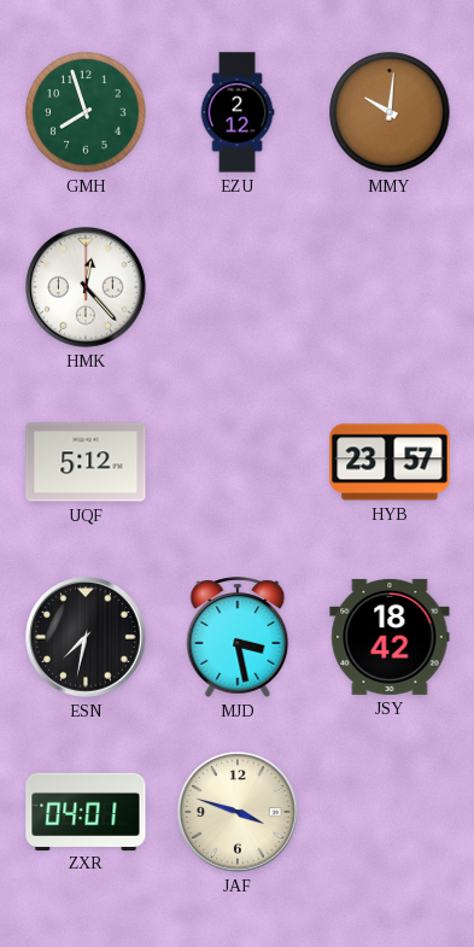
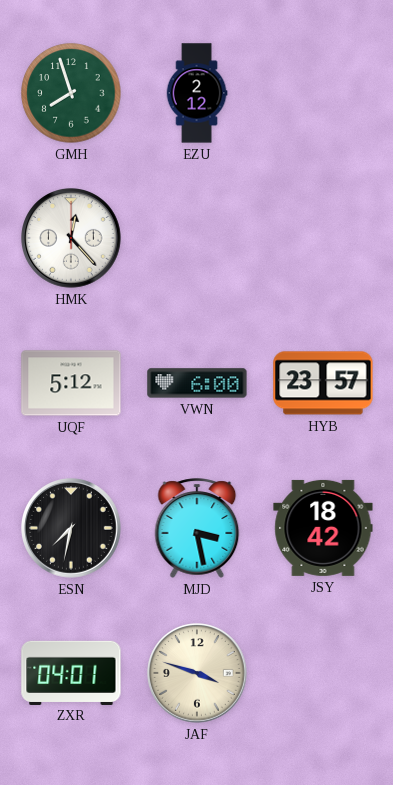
MMY: 10:01 -> none (390, 112)
VWN: none -> 6:00 (197, 383)
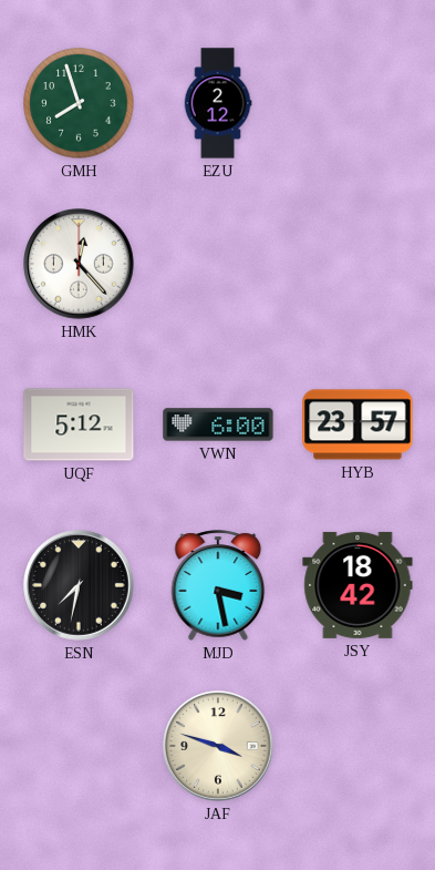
ZXR: 04:01 -> none (71, 672)
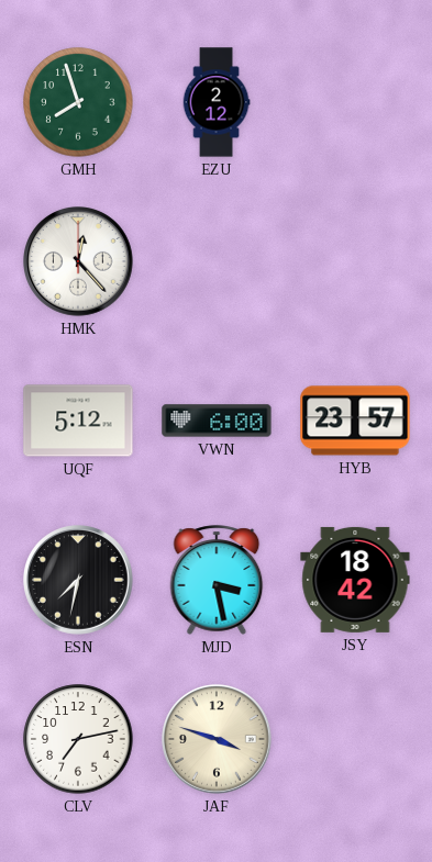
CLV: none -> 7:13 (78, 739)
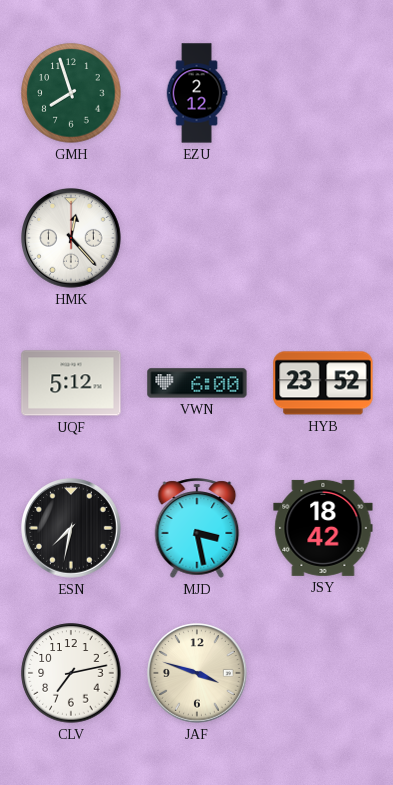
HYB: 23:57 -> 23:52 (323, 383)
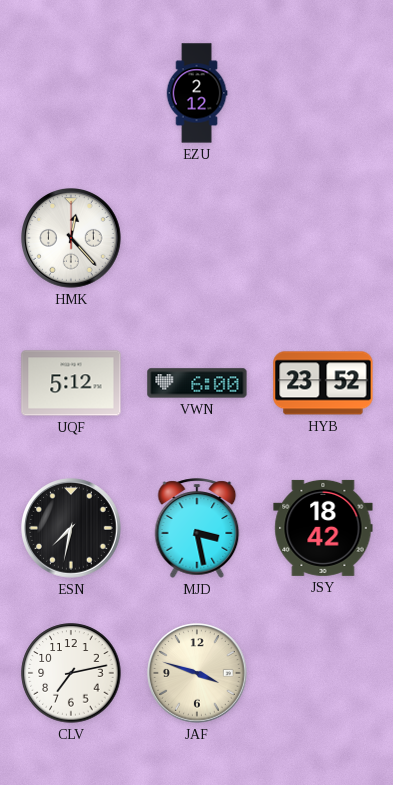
GMH: 7:57 -> none (71, 93)
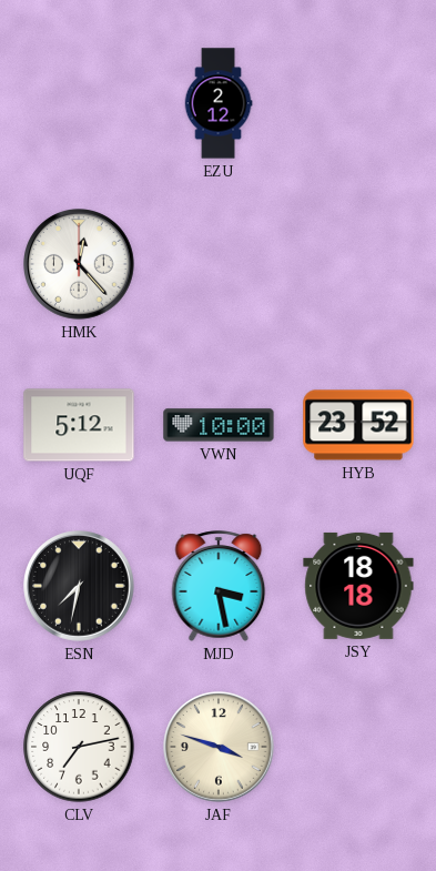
VWN: 6:00 -> 10:00 (219, 425)
JSY: 18:42 -> 18:18 (358, 586)
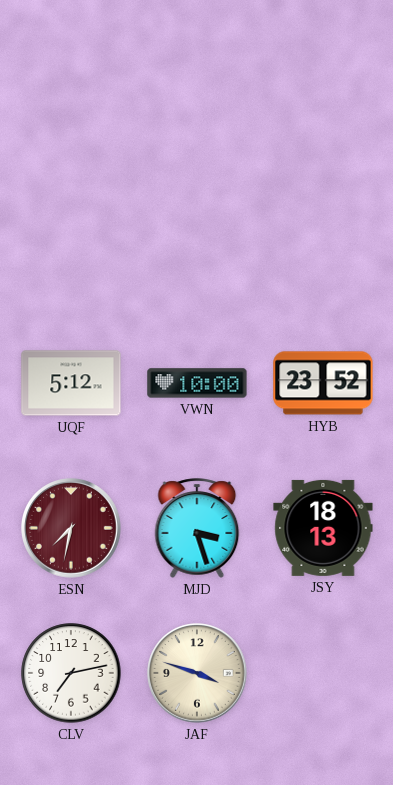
EZU: 2:12 -> none (219, 103)
HMK: 12:23 -> none (80, 265)
ESN dial: black -> burgundy (72, 529)
MJD: 3:28 -> 3:27 (197, 528)
JSY: 18:18 -> 18:13 (323, 528)
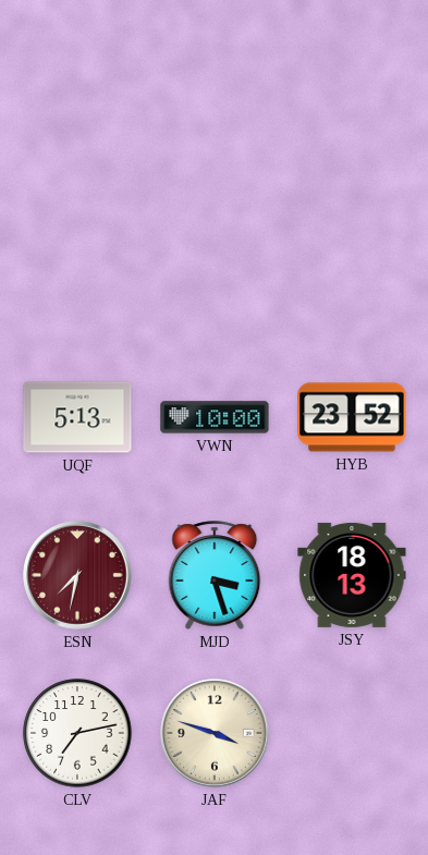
UQF: 5:12 -> 5:13 (77, 417)
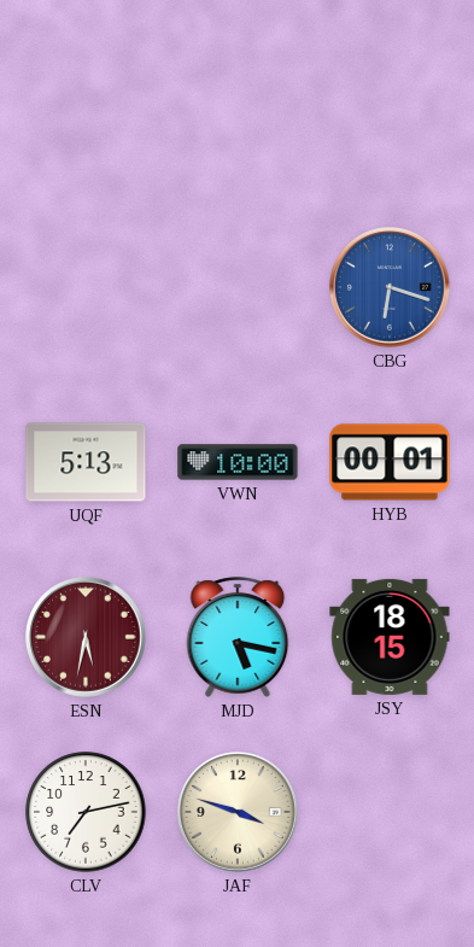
CBG: none -> 6:18 (391, 288)
HYB: 23:52 -> 00:01 (390, 462)
ESN: 7:32 -> 5:32 (87, 638)
MJD: 3:27 -> 5:17 (238, 637)
JSY: 18:13 -> 18:15 (390, 637)
